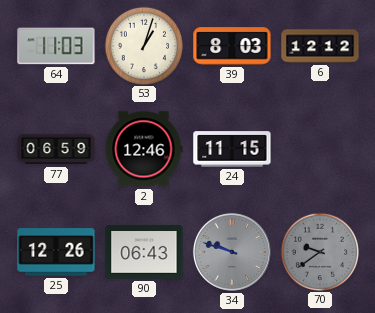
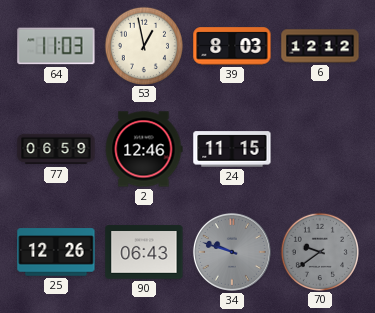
53: 1:03 -> 12:58 (143, 45)
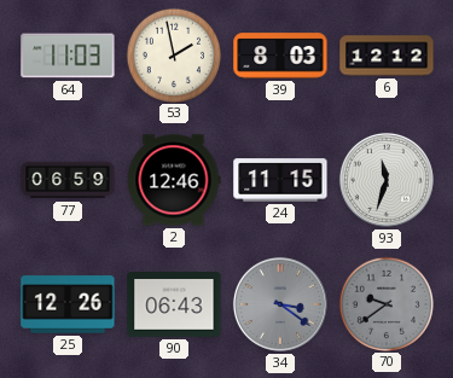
53: 12:58 -> 1:58 (173, 54)
93: none -> 11:33 (387, 180)
34: 9:48 -> 3:21 (280, 304)
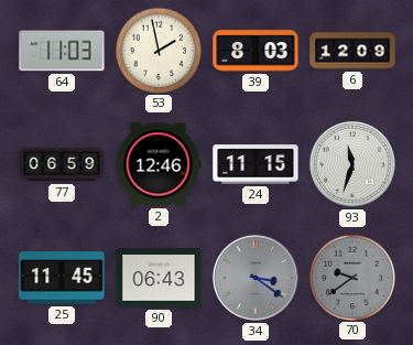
6: 12:12 -> 12:09 (352, 51)
25: 12:26 -> 11:45 (62, 278)
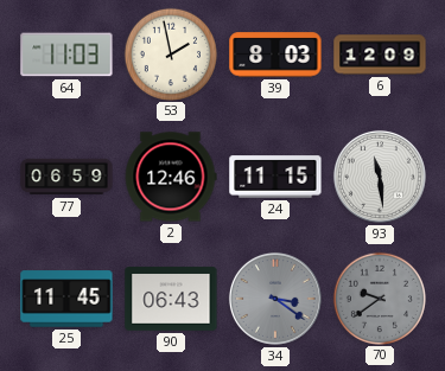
93: 11:33 -> 11:29 (380, 177)
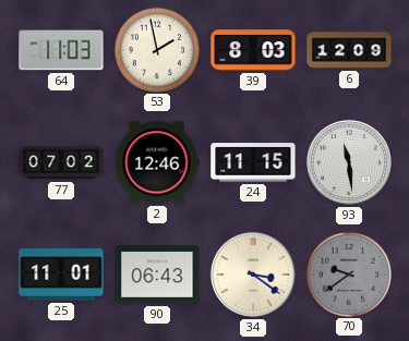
77: 06:59 -> 07:02 (61, 162)
25: 11:45 -> 11:01 (61, 275)
34 dial: grey -> cream (253, 275)
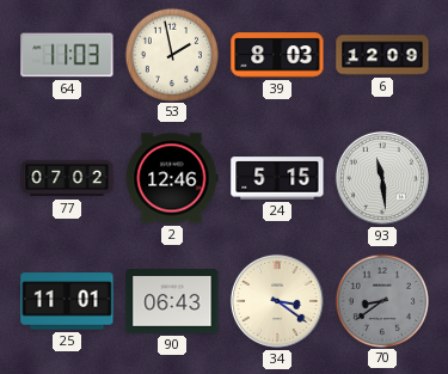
24: 11:15 -> 5:15 (277, 178)
70: 9:39 -> 8:39 (381, 300)
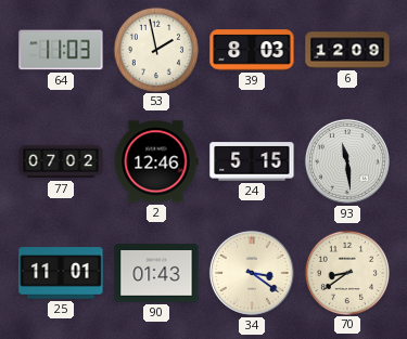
90: 06:43 -> 01:43 (156, 273)
70 dial: grey -> cream (346, 272)
